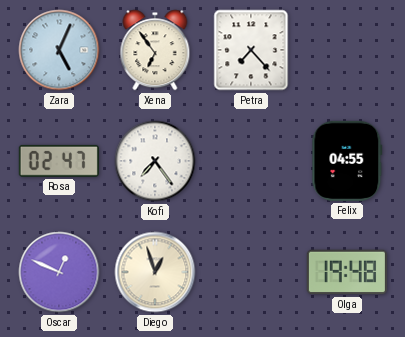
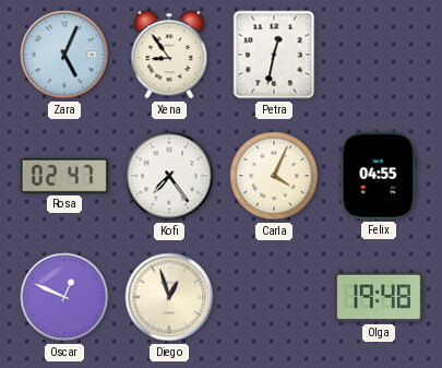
Xena: 6:54 -> 8:54 (169, 55)
Petra: 7:23 -> 12:32 (274, 55)
Carla: none -> 4:04 (274, 176)
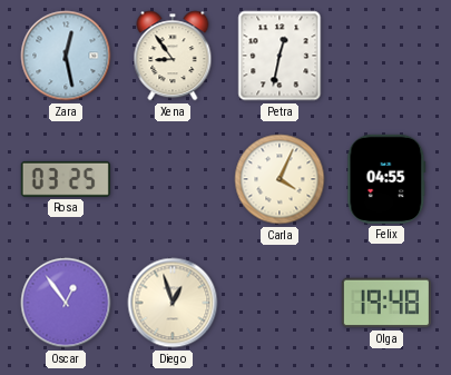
Zara: 5:04 -> 12:28 (66, 56)
Rosa: 02:47 -> 03:25 (66, 179)
Kofi: 7:24 -> none (169, 176)
Oscar: 12:49 -> 12:54 (66, 303)
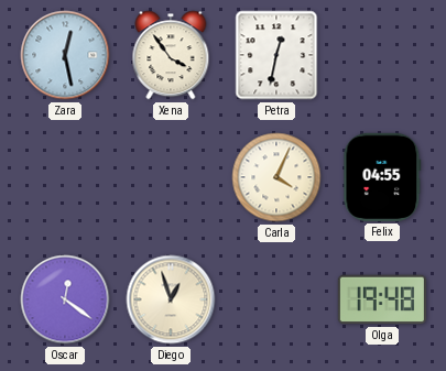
Xena: 8:54 -> 3:54 (171, 55)
Rosa: 03:25 -> none (66, 179)
Oscar: 12:54 -> 12:21 (65, 299)
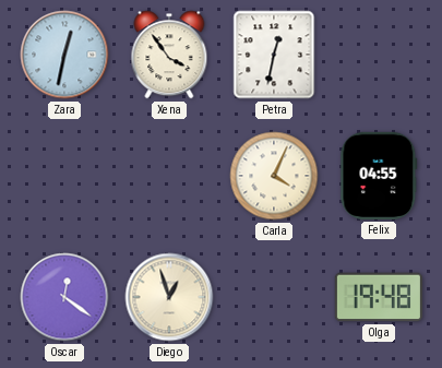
Zara: 12:28 -> 12:32 (64, 55)
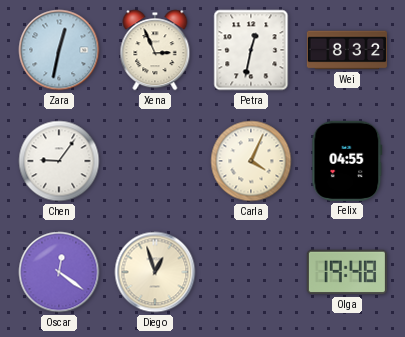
Xena: 3:54 -> 2:56 (155, 50)
Wei: none -> 8:32 (346, 50)
Chen: none -> 9:06 (59, 161)
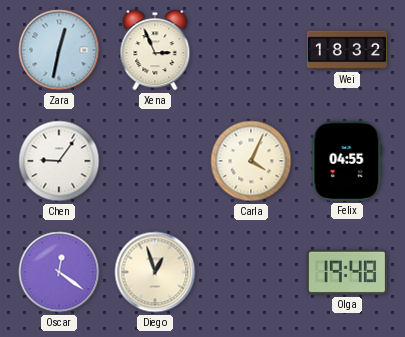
Petra: 12:32 -> none (251, 50)
Wei: 8:32 -> 18:32 (346, 50)
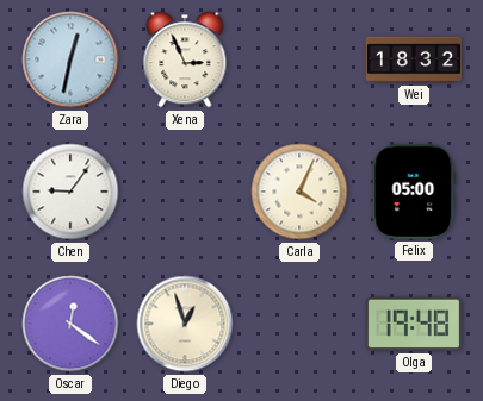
Felix: 04:55 -> 05:00 (414, 192)
